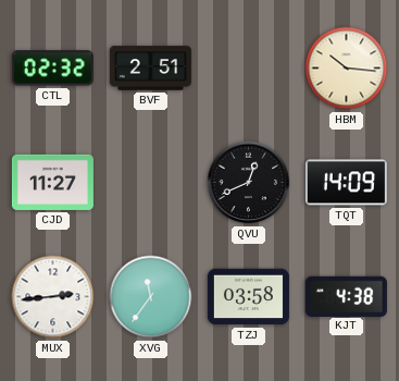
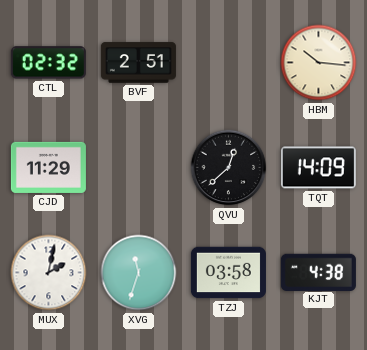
CJD: 11:27 -> 11:29 (48, 167)
QVU: 12:41 -> 12:38 (229, 168)
MUX: 2:44 -> 2:02 (49, 273)
XVG: 11:36 -> 11:33 (139, 273)
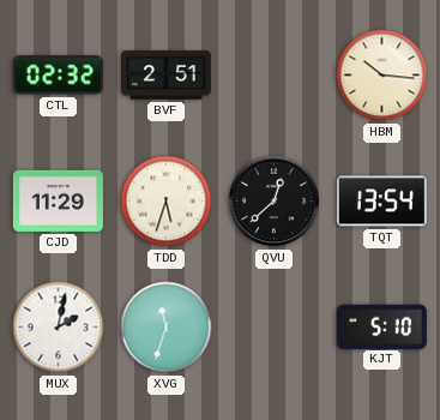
TDD: none -> 5:33 (167, 202)
TQT: 14:09 -> 13:54 (381, 202)
TZJ: 03:58 -> none (228, 273)
KJT: 4:38 -> 5:10 (381, 326)
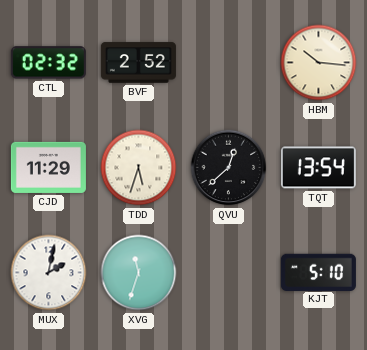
BVF: 2:51 -> 2:52 (138, 63)
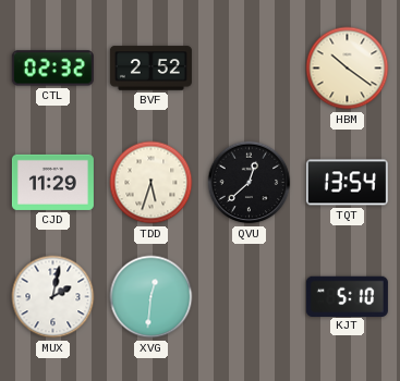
HBM: 10:16 -> 10:21 (348, 69)
XVG: 11:33 -> 12:31 (151, 297)
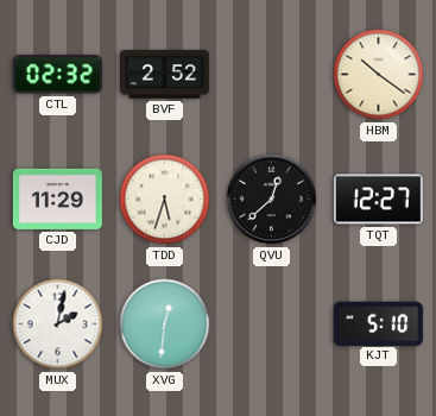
TQT: 13:54 -> 12:27 (378, 200)
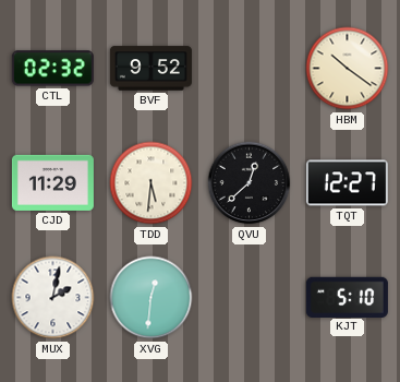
BVF: 2:52 -> 9:52 (150, 69)
TDD: 5:33 -> 5:31 (151, 183)
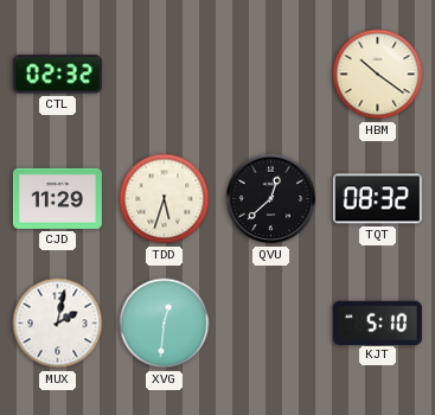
BVF: 9:52 -> none (150, 69)
TDD: 5:31 -> 5:33 (165, 199)
TQT: 12:27 -> 08:32 (377, 199)
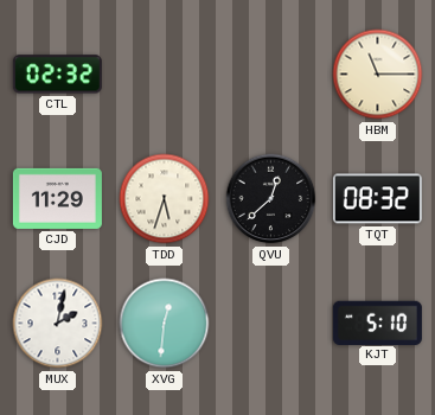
HBM: 10:21 -> 11:15 (378, 75)
